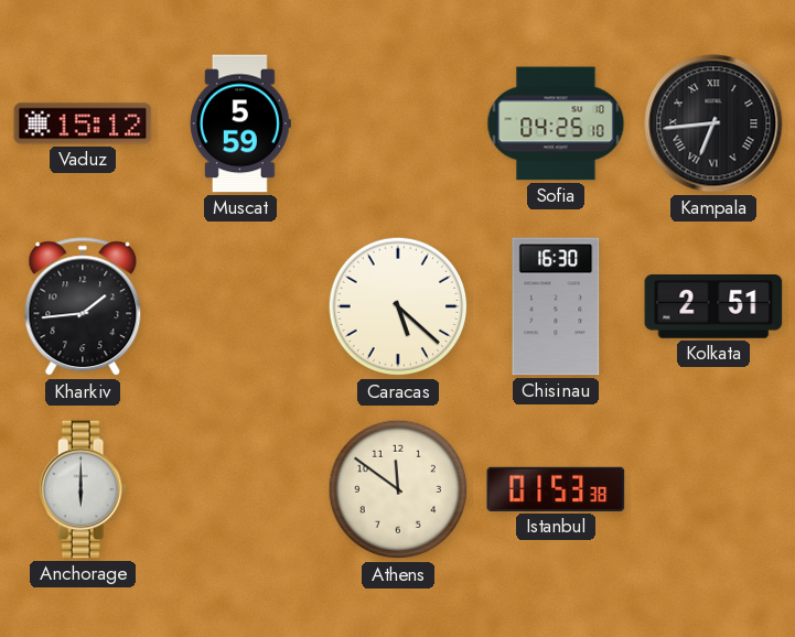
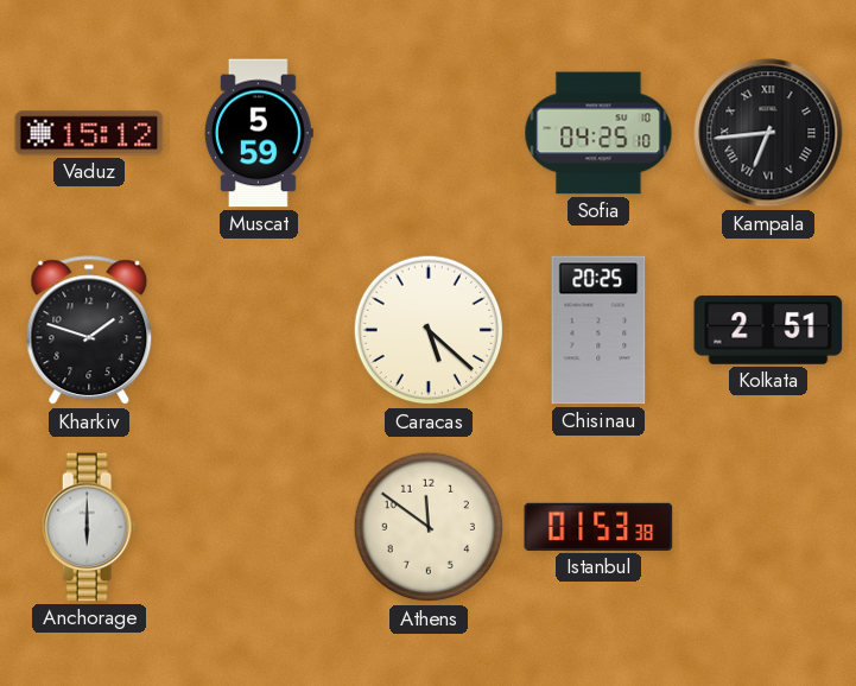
Kharkiv: 1:44 -> 1:48 (89, 331)
Chisinau: 16:30 -> 20:25 (598, 330)
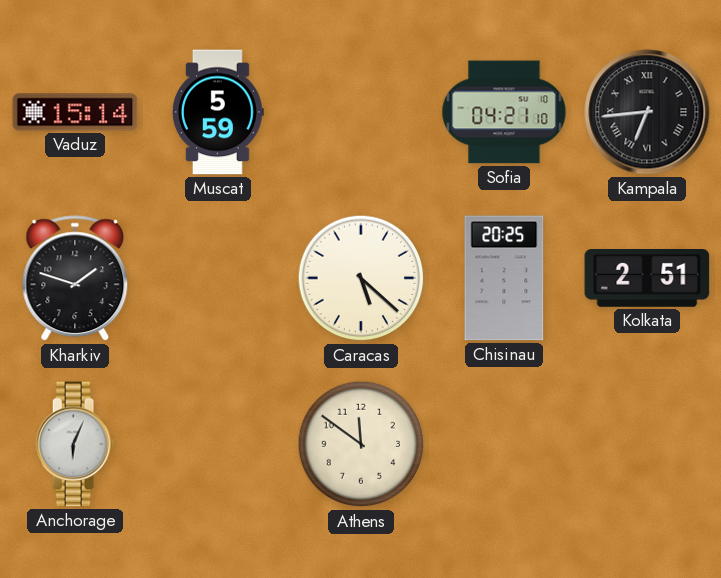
Vaduz: 15:12 -> 15:14 (75, 112)
Sofia: 04:25 -> 04:21 (504, 112)
Anchorage: 6:00 -> 6:04 (75, 444)
Istanbul: 01:53 -> none (598, 527)
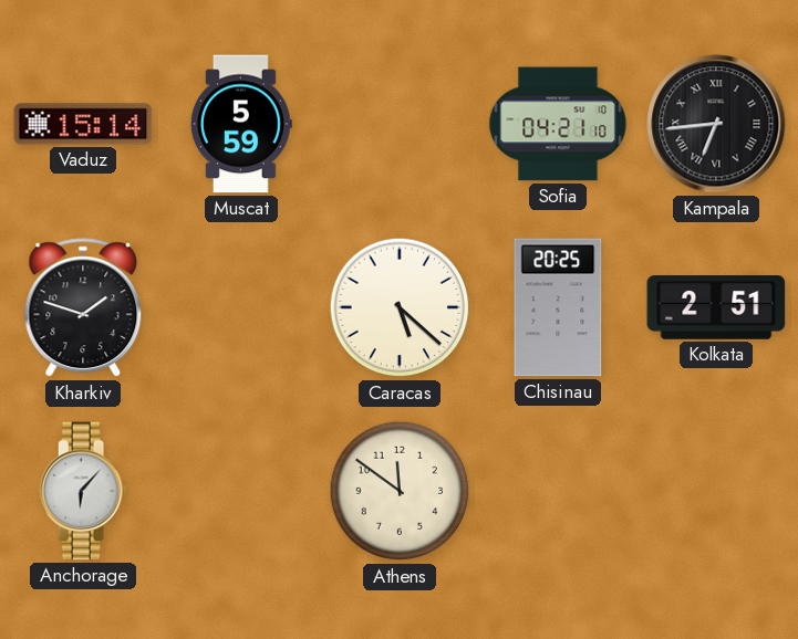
Anchorage: 6:04 -> 6:07 (83, 491)
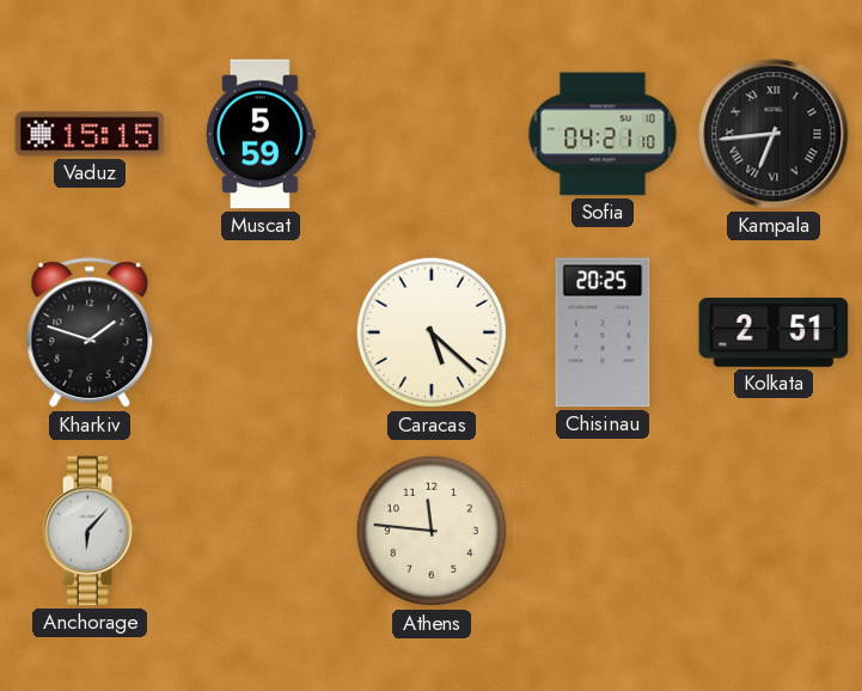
Vaduz: 15:14 -> 15:15 (90, 134)
Athens: 11:51 -> 11:46 (432, 531)
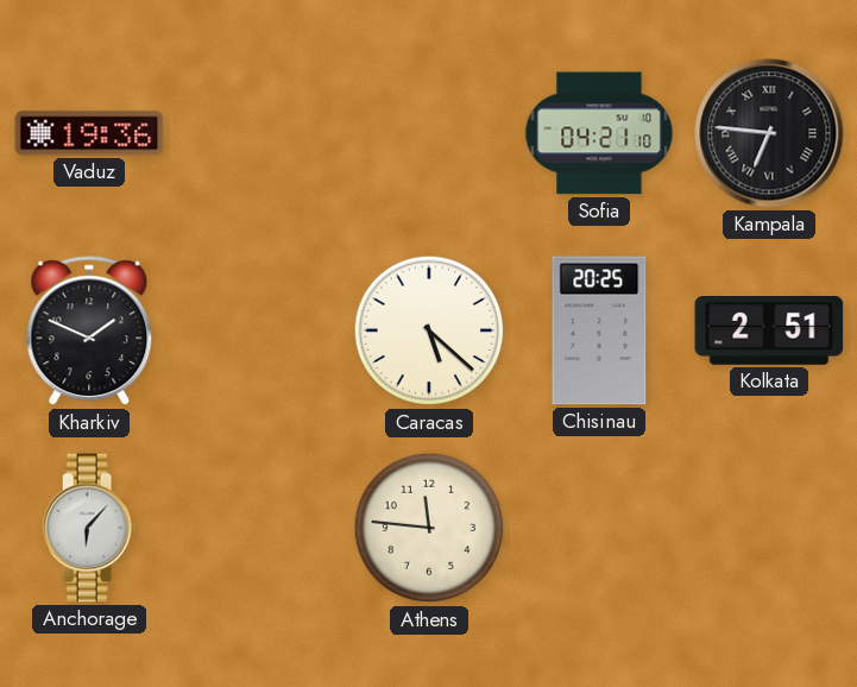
Vaduz: 15:15 -> 19:36 (89, 133)
Muscat: 5:59 -> none (261, 134)
Kampala: 6:44 -> 6:46 (769, 133)
Kharkiv: 1:48 -> 1:49 (89, 332)
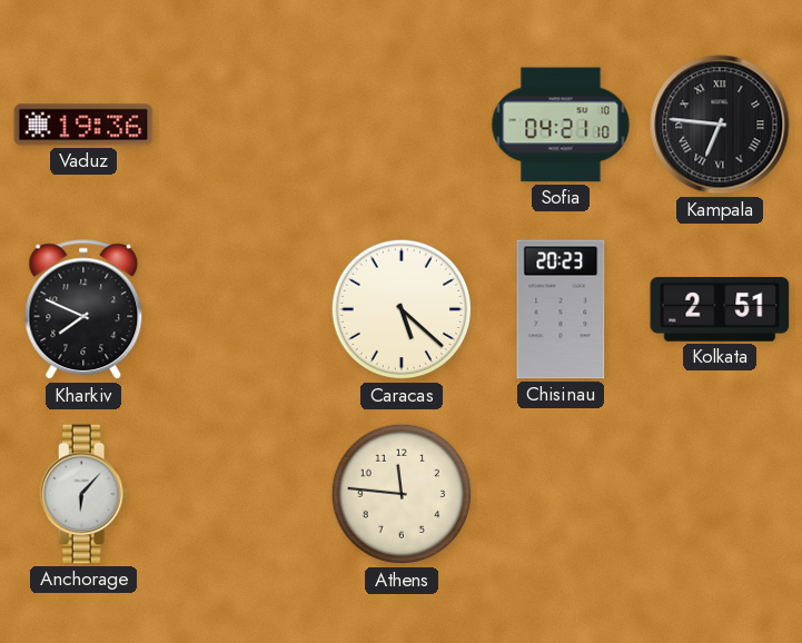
Kharkiv: 1:49 -> 7:49 (83, 310)
Chisinau: 20:25 -> 20:23 (561, 309)
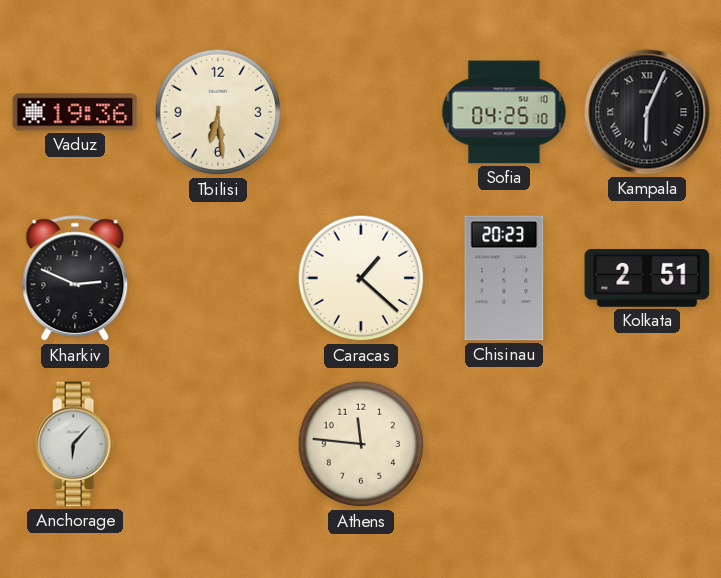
Tbilisi: none -> 6:29 (218, 112)
Sofia: 04:21 -> 04:25 (504, 112)
Kampala: 6:46 -> 6:04 (647, 112)
Kharkiv: 7:49 -> 2:49 (75, 279)
Caracas: 5:22 -> 1:22 (361, 278)
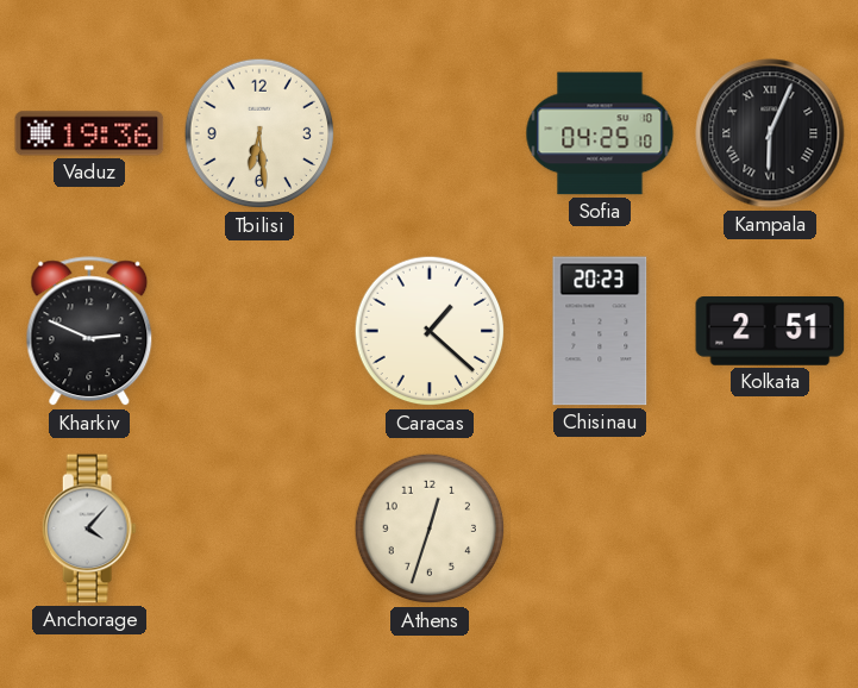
Anchorage: 6:07 -> 4:07 (89, 528)
Athens: 11:46 -> 12:33 (430, 528)
